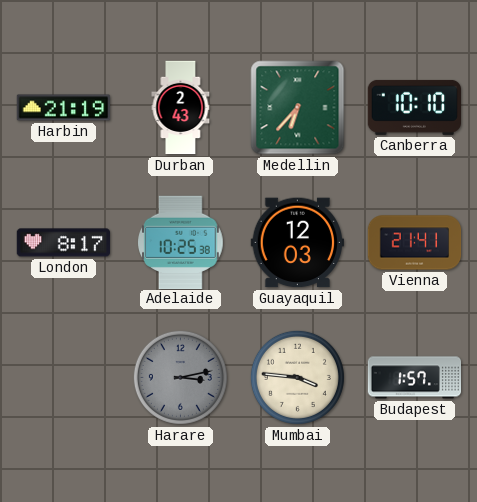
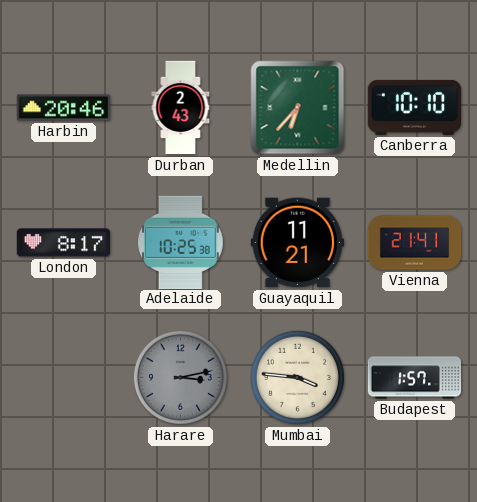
Harbin: 21:19 -> 20:46 (64, 108)
Guayaquil: 12:03 -> 11:21 (297, 243)
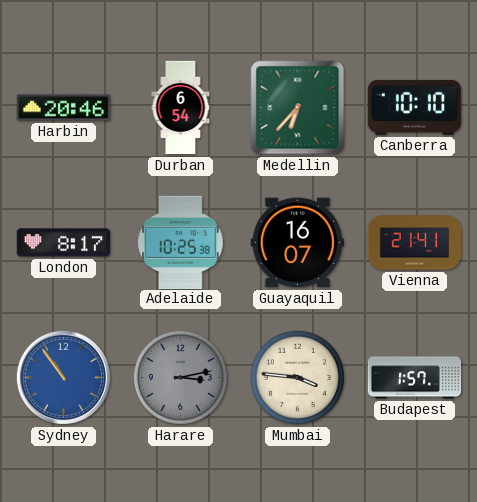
Durban: 2:43 -> 6:54 (181, 108)
Guayaquil: 11:21 -> 16:07 (297, 243)
Sydney: none -> 10:54 (63, 377)
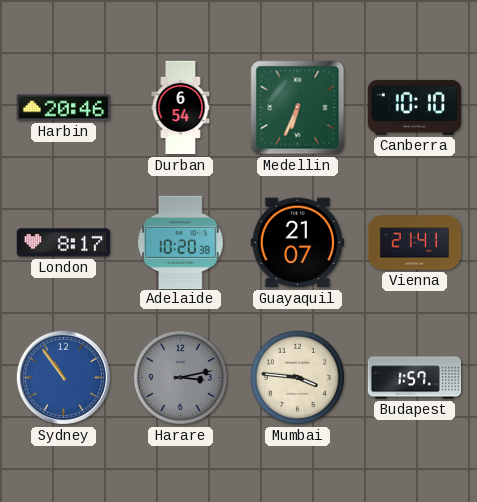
Medellin: 6:37 -> 6:34 (298, 108)
Adelaide: 10:25 -> 10:20 (181, 242)
Guayaquil: 16:07 -> 21:07 (297, 243)
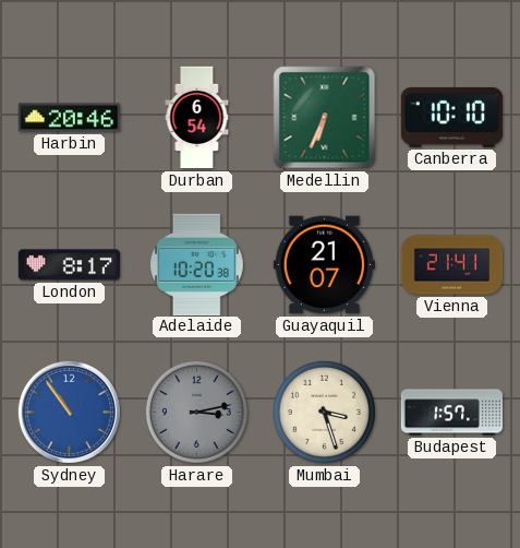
Mumbai: 3:46 -> 3:27 (324, 412)
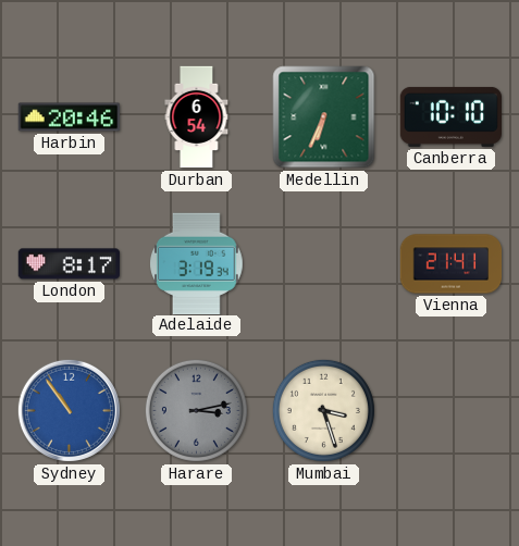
Adelaide: 10:20 -> 3:19 (197, 263)
Guayaquil: 21:07 -> none (324, 265)
Budapest: 1:57 -> none (452, 413)
